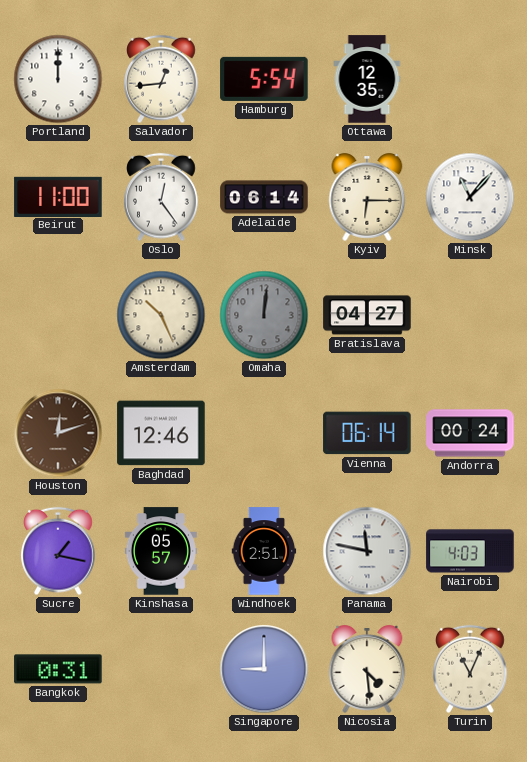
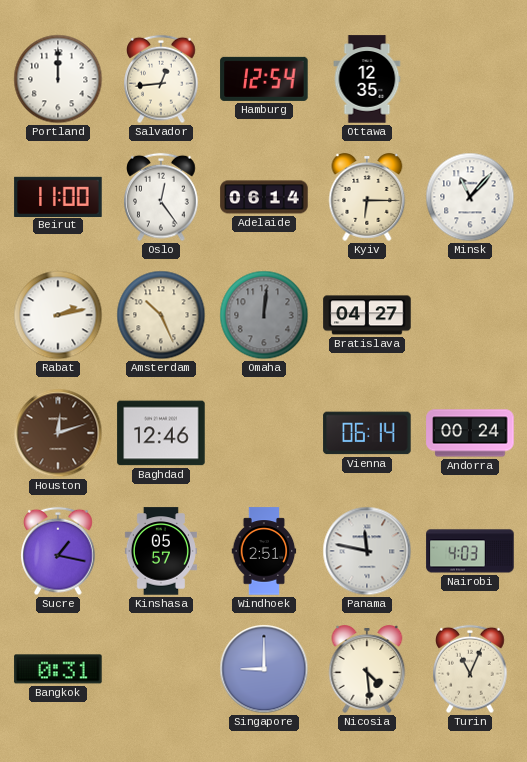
Hamburg: 5:54 -> 12:54 (264, 79)
Rabat: none -> 2:13 (58, 315)
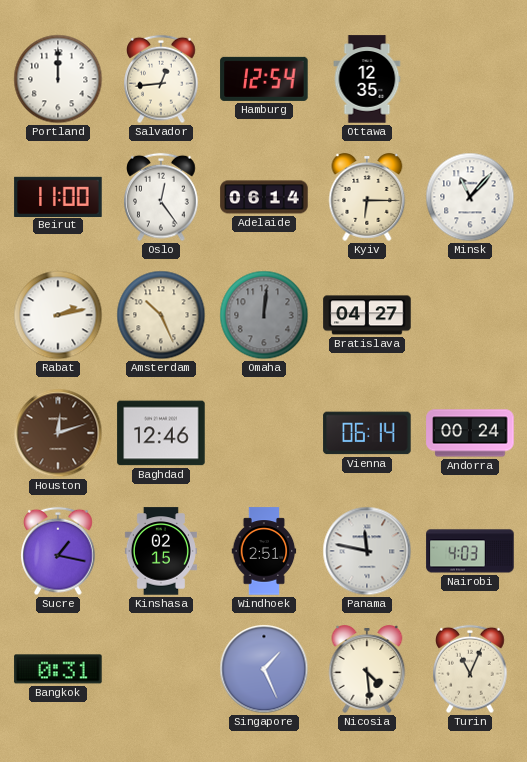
Kinshasa: 05:57 -> 02:15 (161, 551)
Singapore: 9:00 -> 1:26 (264, 669)
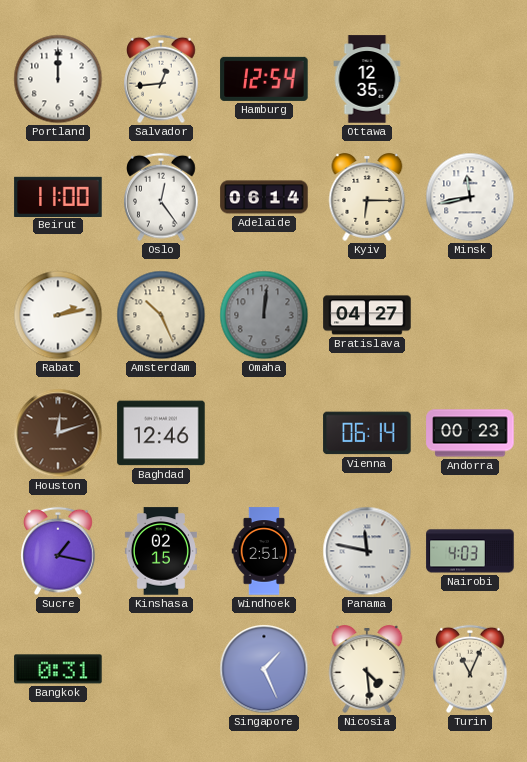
Minsk: 11:07 -> 11:43 (470, 197)
Andorra: 00:24 -> 00:23 (470, 433)
